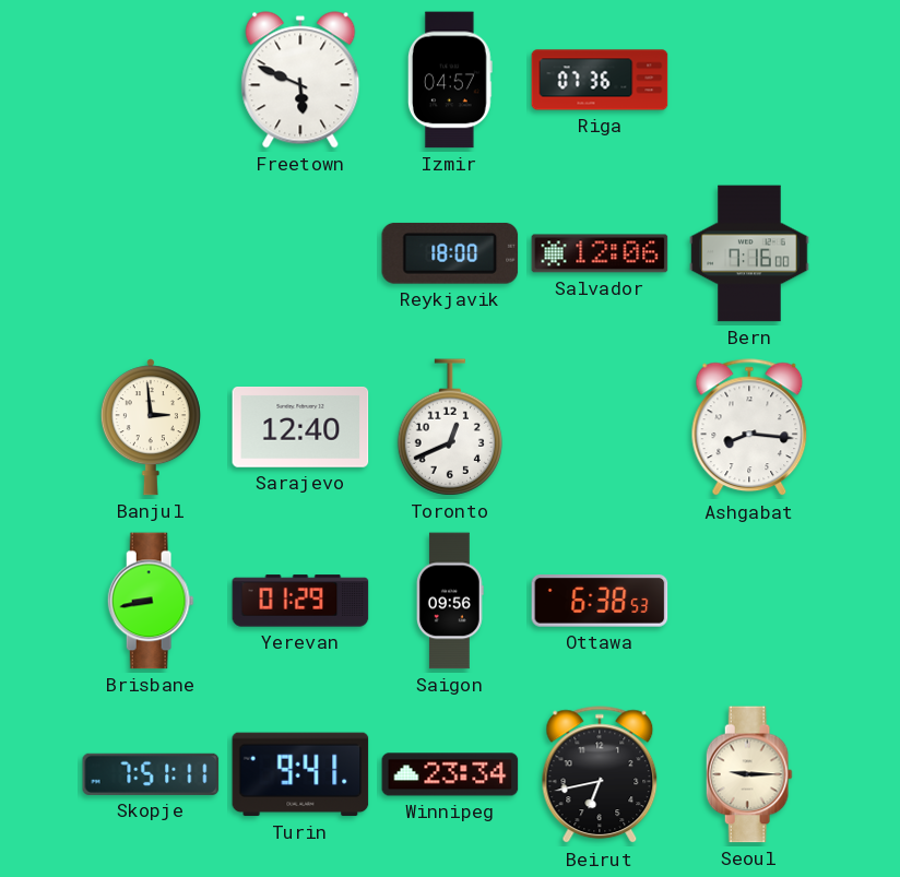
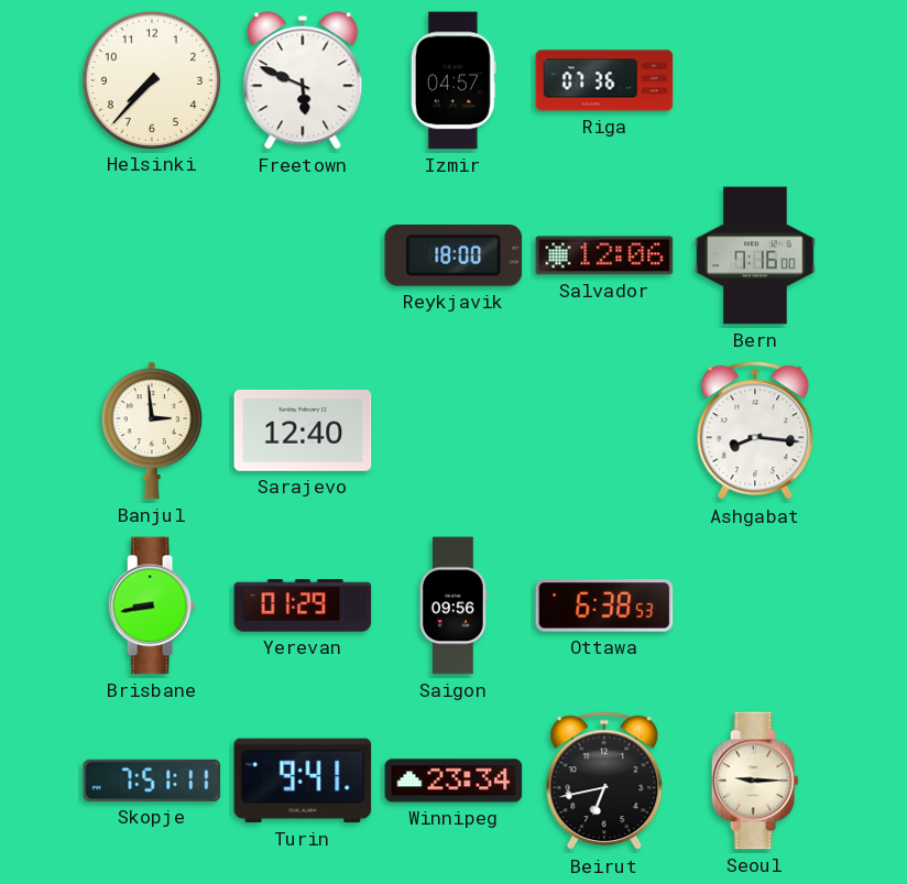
Helsinki: none -> 7:37 (151, 79)
Toronto: 12:41 -> none (450, 427)
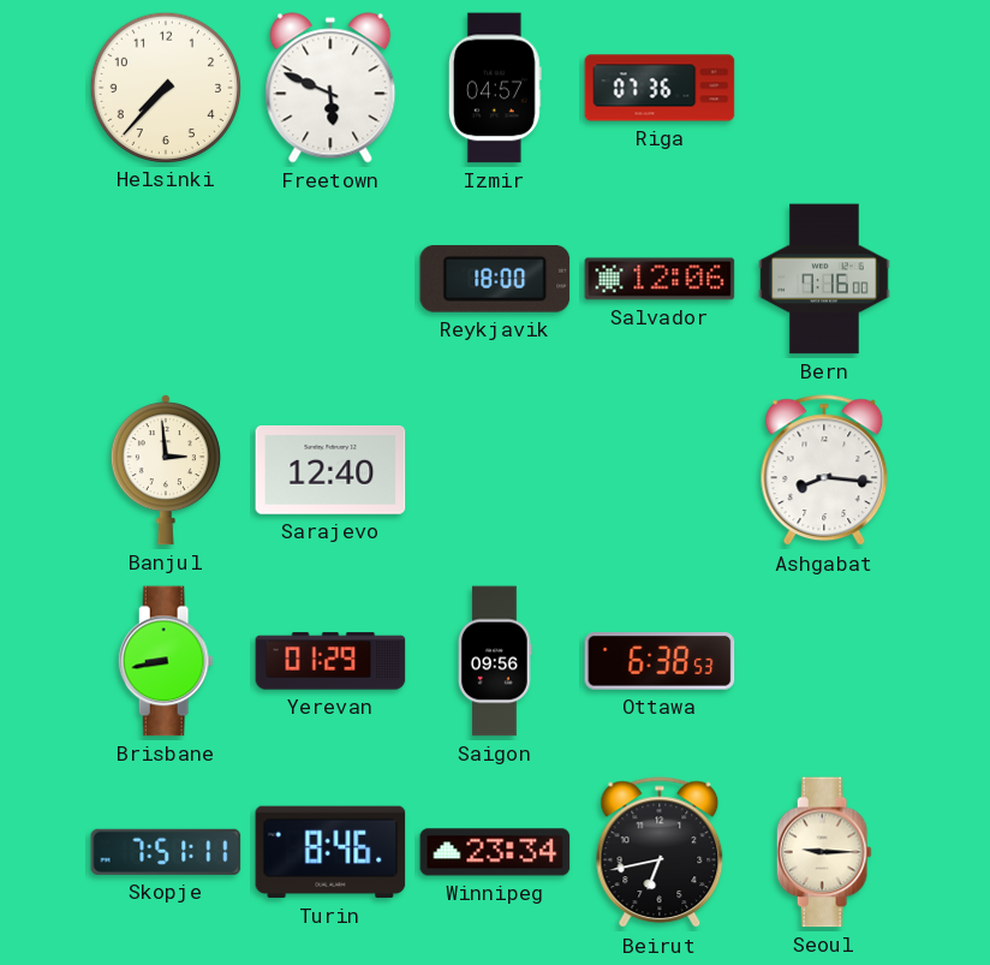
Turin: 9:41 -> 8:46 (330, 852)
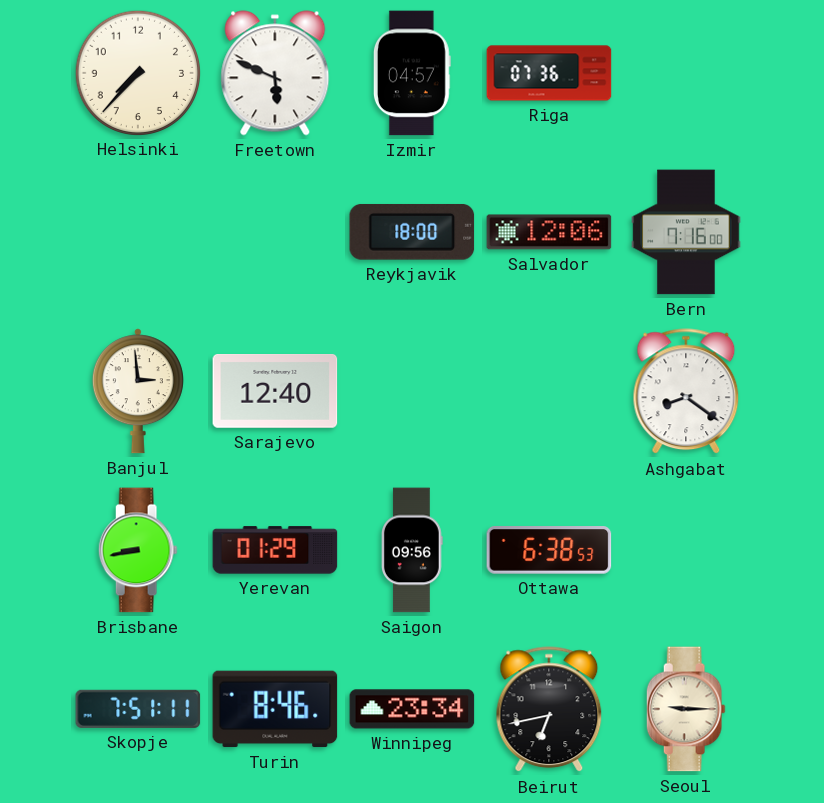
Ashgabat: 8:16 -> 8:21 (686, 392)
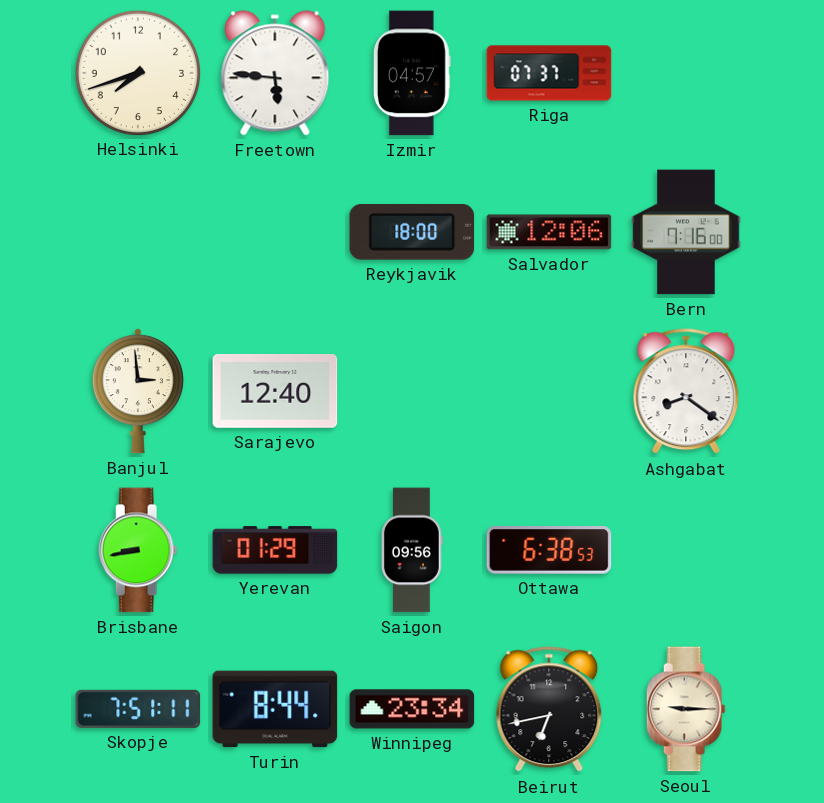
Helsinki: 7:37 -> 7:42 (137, 72)
Freetown: 5:49 -> 5:46 (275, 73)
Riga: 07:36 -> 07:37 (549, 73)
Turin: 8:46 -> 8:44 (275, 709)
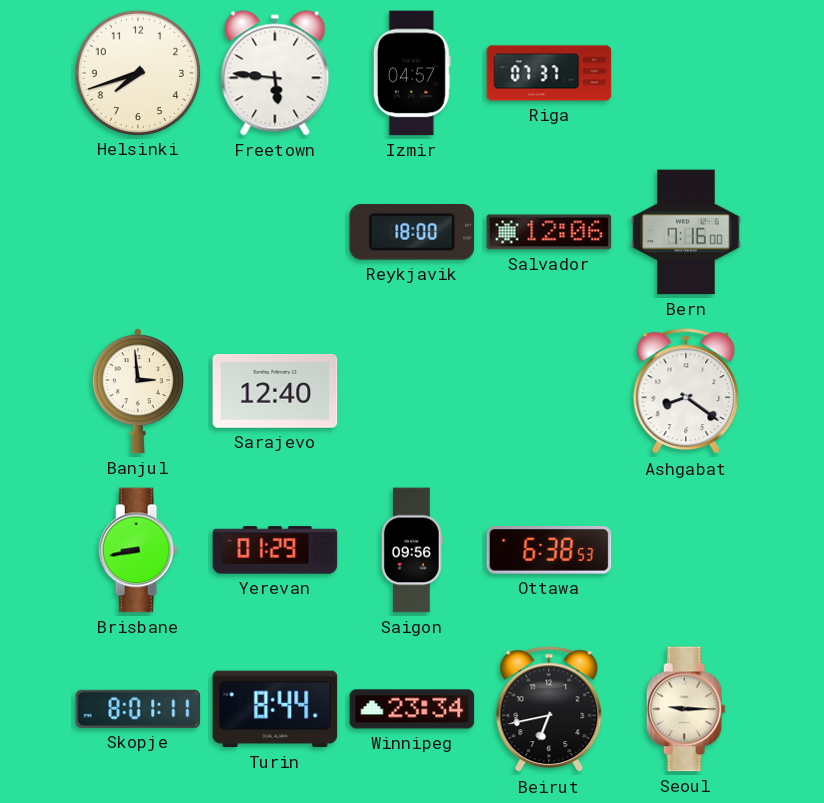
Skopje: 7:51 -> 8:01 (138, 709)
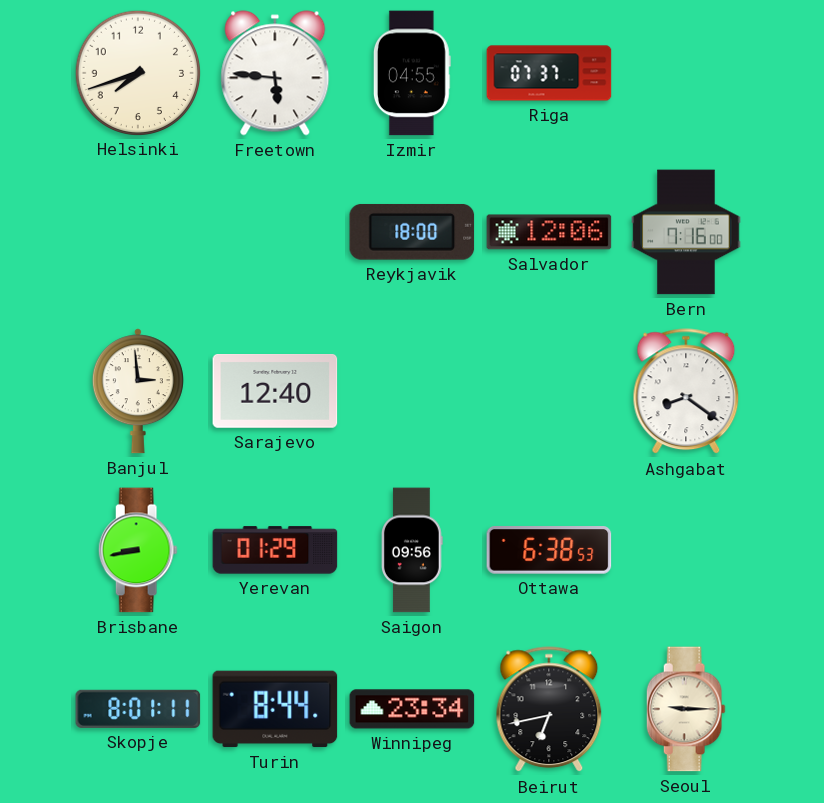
Izmir: 04:57 -> 04:55 (412, 73)
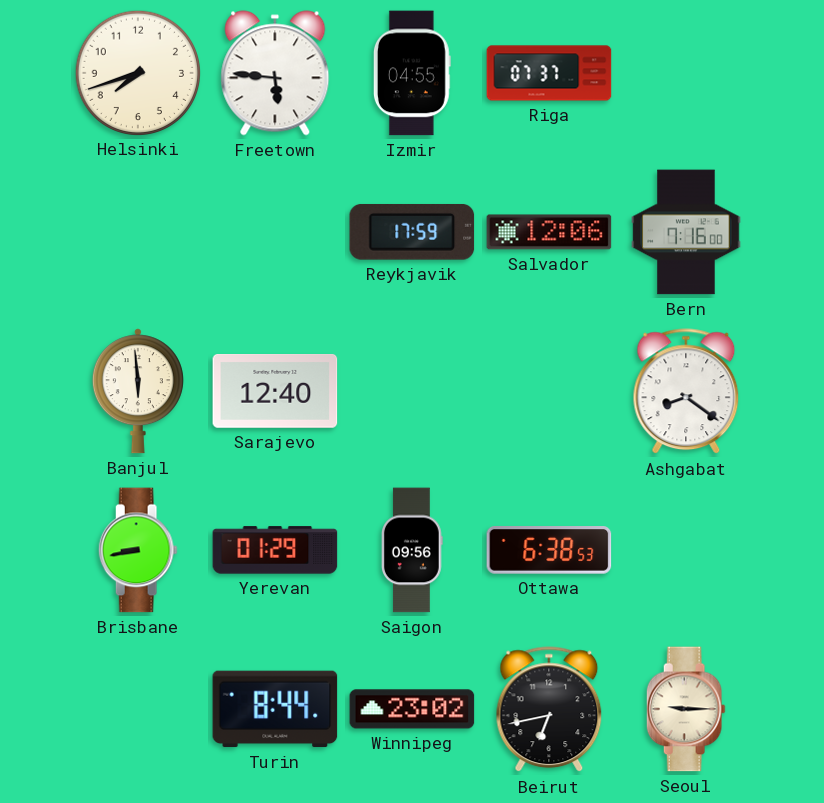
Reykjavik: 18:00 -> 17:59 (412, 232)
Banjul: 2:59 -> 5:59 (138, 391)
Skopje: 8:01 -> none (138, 709)
Winnipeg: 23:34 -> 23:02 (412, 709)
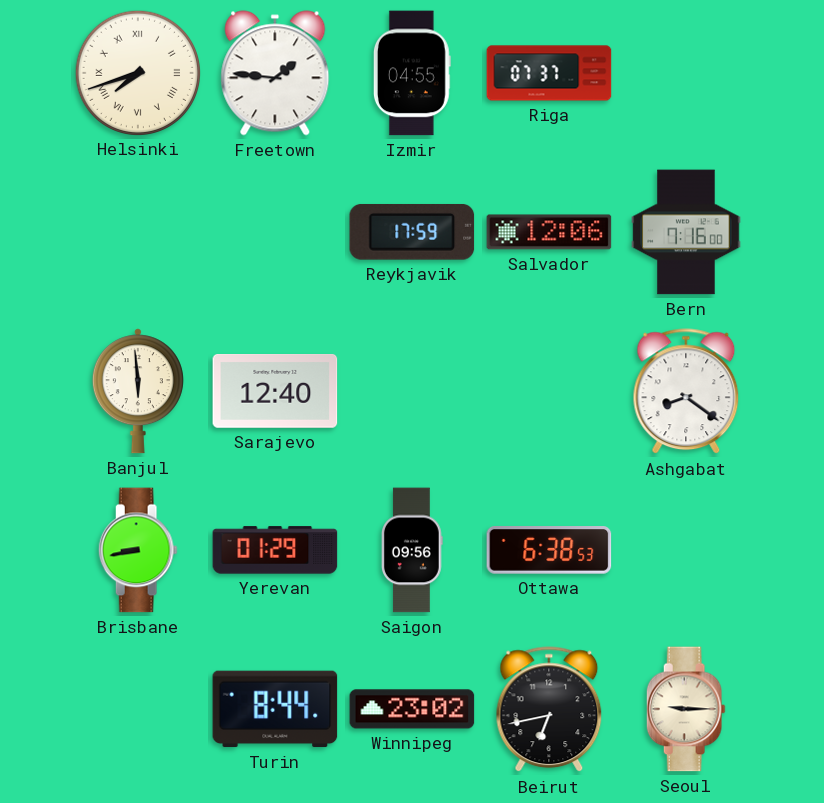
Helsinki numerals: Arabic -> Roman (137, 72)
Freetown: 5:46 -> 1:46 (275, 73)
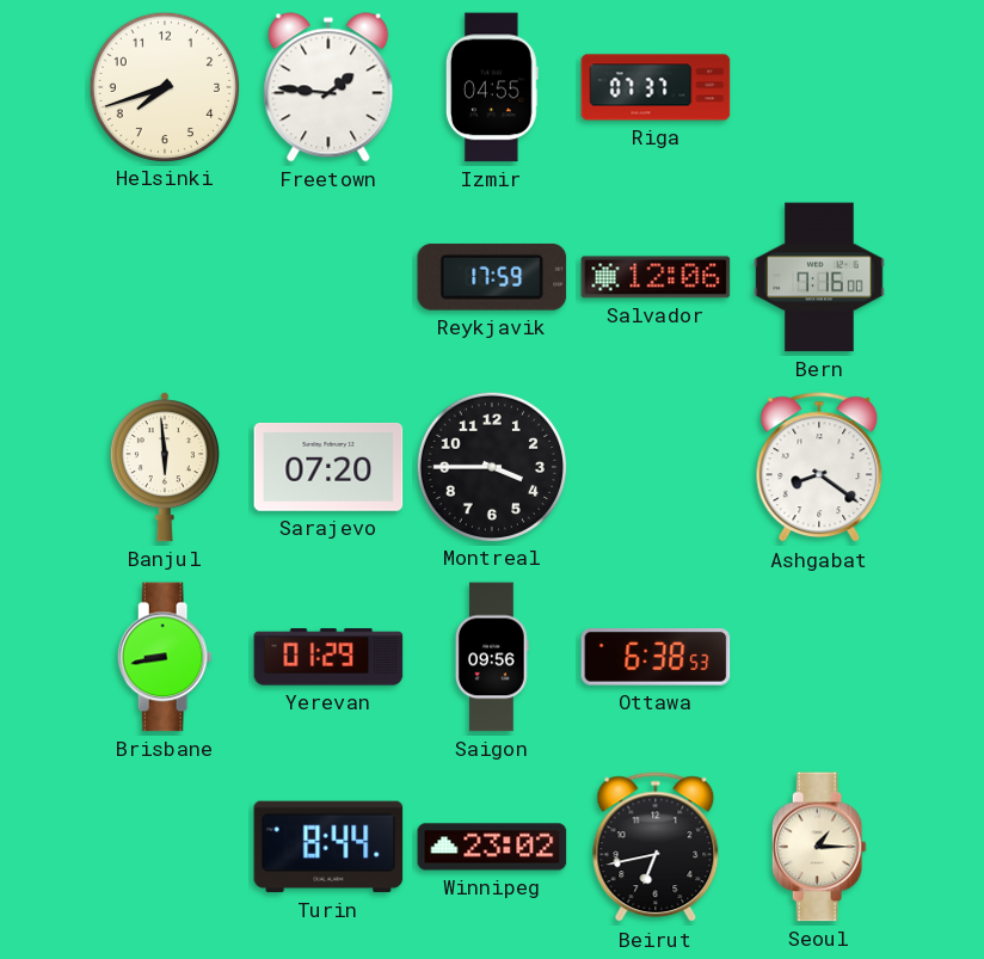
Helsinki numerals: Roman -> Arabic (164, 86)
Sarajevo: 12:40 -> 07:20 (328, 468)
Montreal: none -> 3:45 (491, 466)
Seoul: 9:15 -> 1:15 (819, 847)
